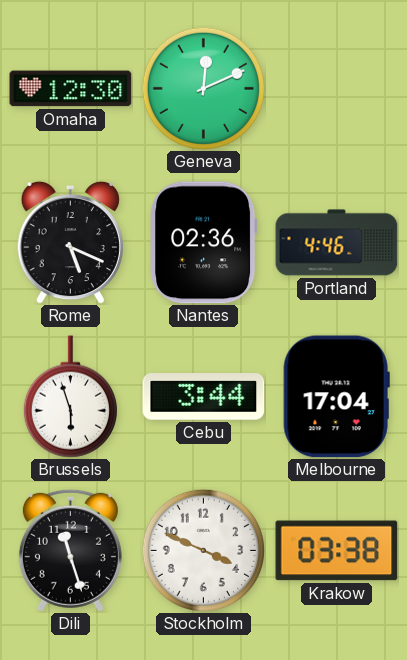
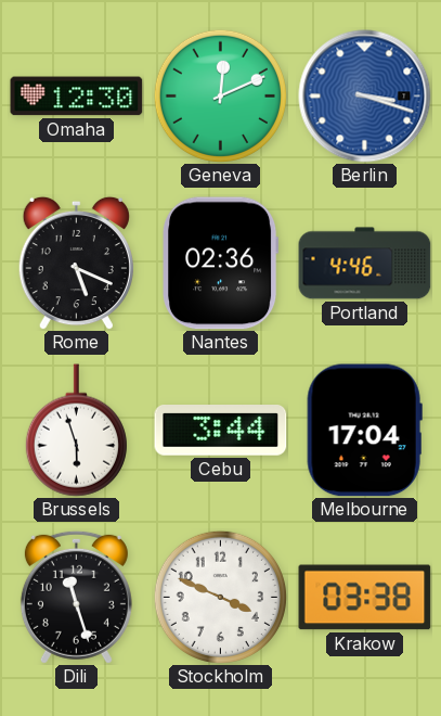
Berlin: none -> 3:18 (365, 97)
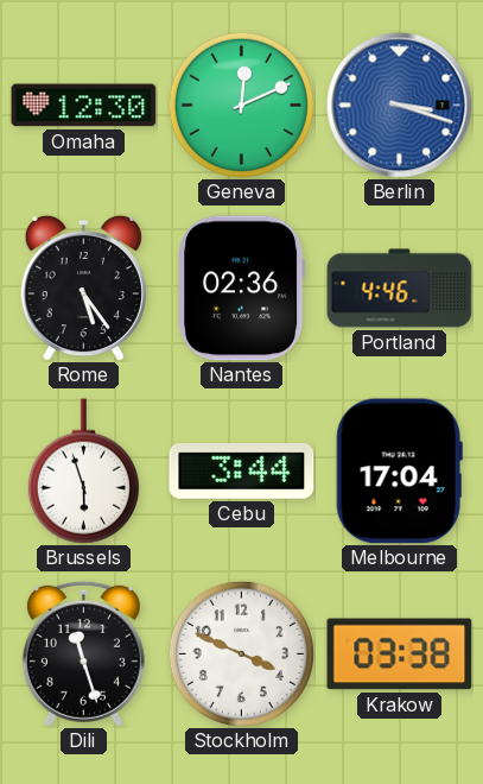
Rome: 5:19 -> 5:24 (83, 287)
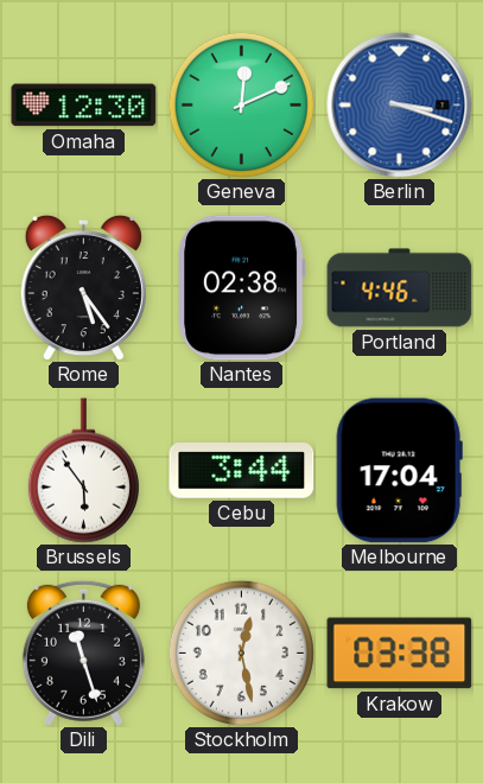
Nantes: 02:36 -> 02:38 (242, 288)
Brussels: 5:57 -> 5:54 (83, 471)
Stockholm: 3:49 -> 12:28 (241, 652)
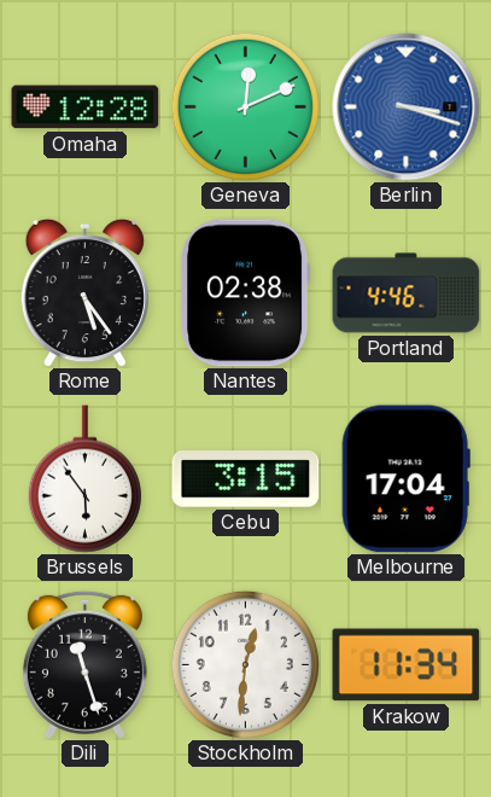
Omaha: 12:30 -> 12:28 (86, 107)
Cebu: 3:44 -> 3:15 (246, 479)
Stockholm: 12:28 -> 12:31 (245, 664)
Krakow: 03:38 -> 11:34 (407, 665)
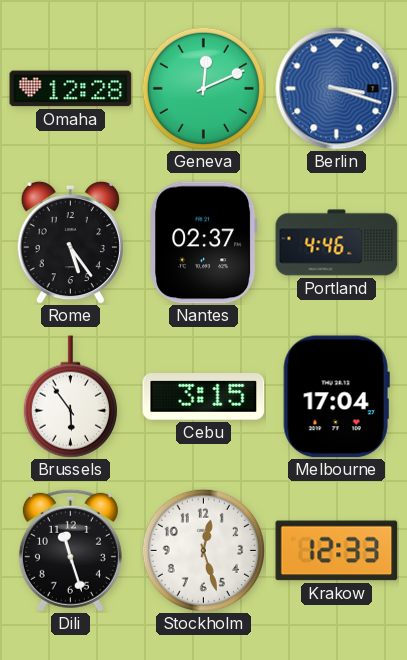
Nantes: 02:38 -> 02:37 (204, 243)
Stockholm: 12:31 -> 12:27 (203, 550)
Krakow: 11:34 -> 12:33 (337, 551)
